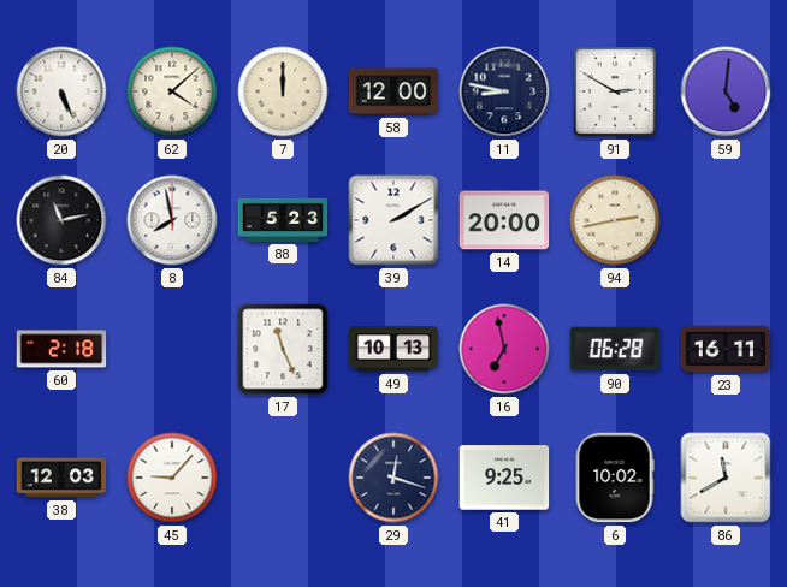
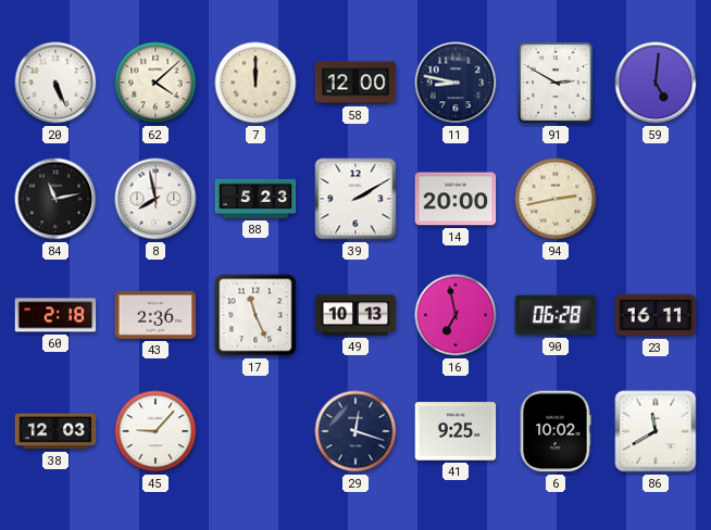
43: none -> 2:36 (155, 315)
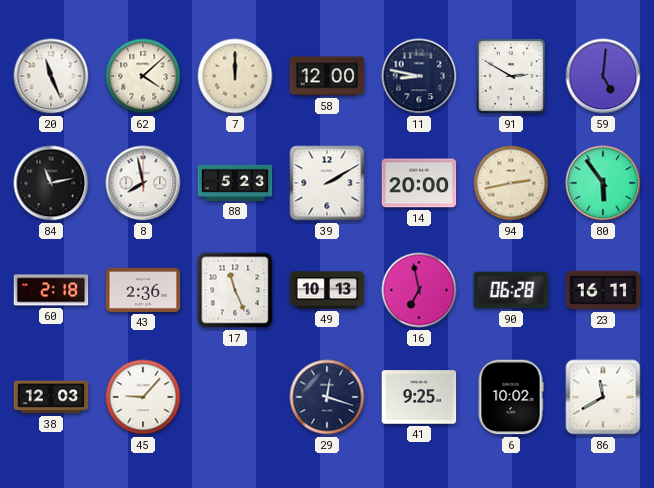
20: 5:26 -> 11:26 (51, 76)
80: none -> 5:54 (603, 183)
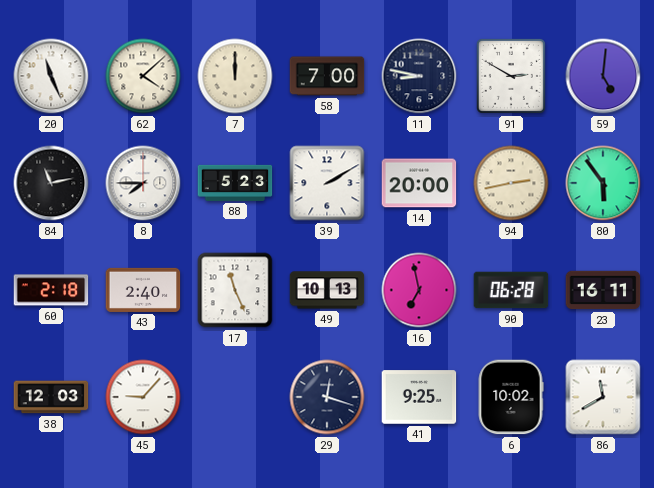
58: 12:00 -> 7:00 (327, 76)
8: 7:58 -> 7:45 (143, 183)
43: 2:36 -> 2:40 (143, 290)
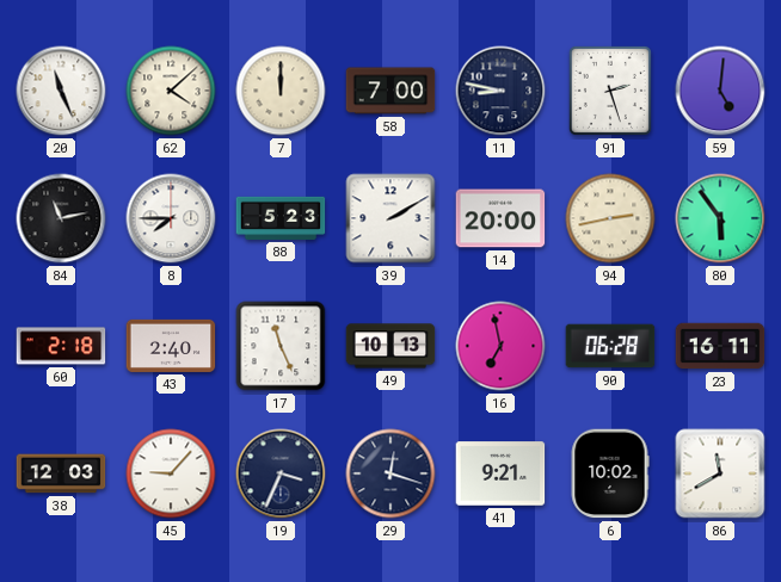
91: 2:50 -> 2:27 (610, 91)
19: none -> 3:34 (281, 473)
41: 9:25 -> 9:21 (500, 473)
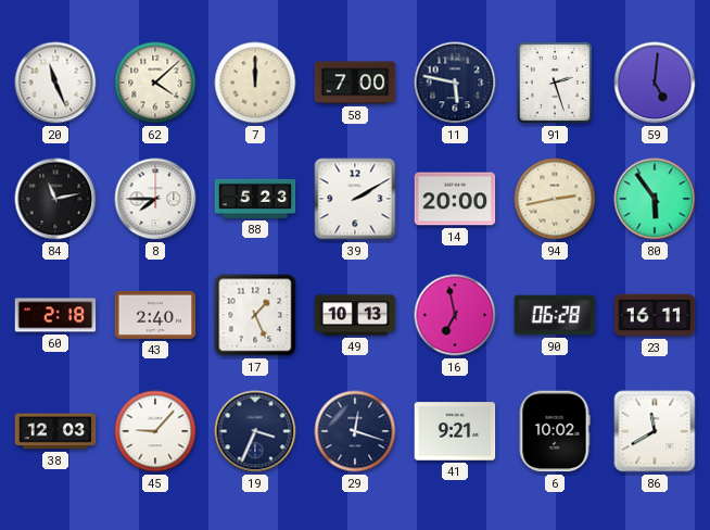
11: 8:47 -> 5:47 (455, 83)
17: 11:26 -> 1:26 (255, 315)
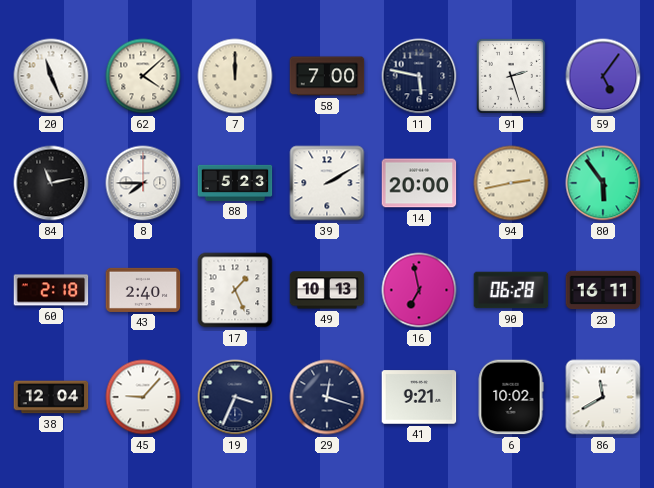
59: 5:01 -> 5:06 (603, 76)
38: 12:03 -> 12:04 (51, 397)
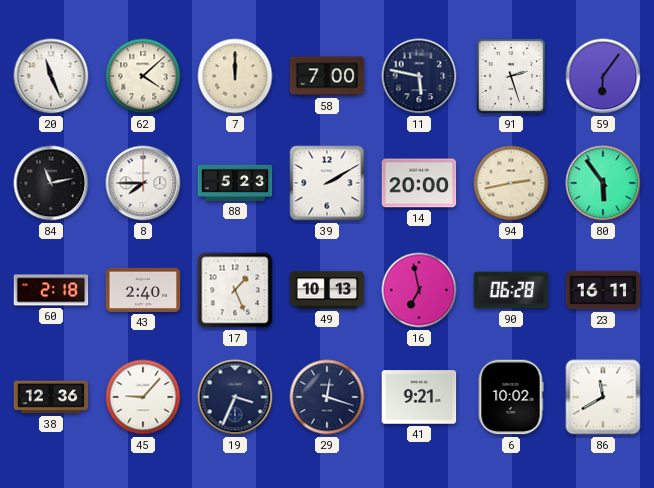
59: 5:06 -> 6:06 (603, 76)
38: 12:04 -> 12:36 (51, 397)
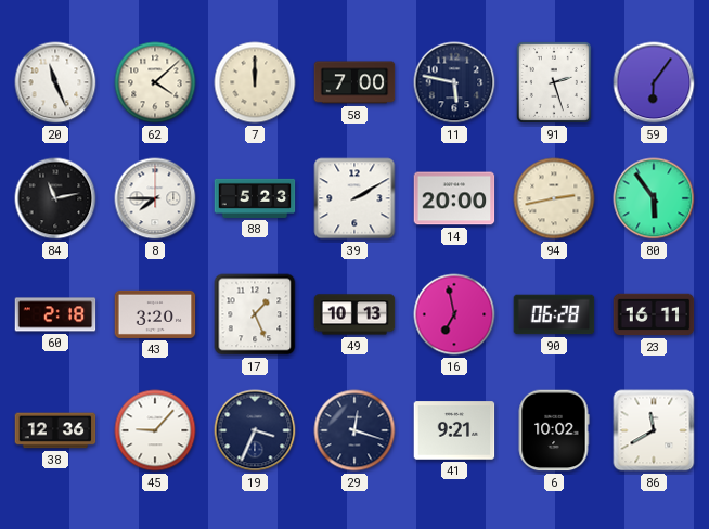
43: 2:40 -> 3:20 (155, 314)
